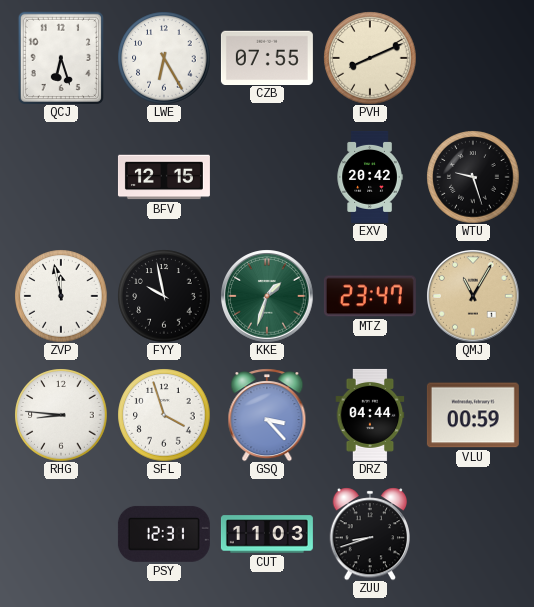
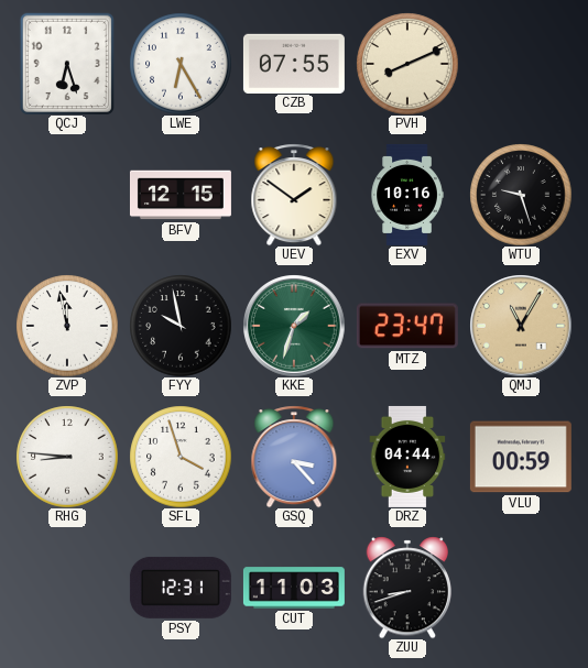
UEV: none -> 1:51 (294, 195)
EXV: 20:42 -> 10:16 (407, 195)
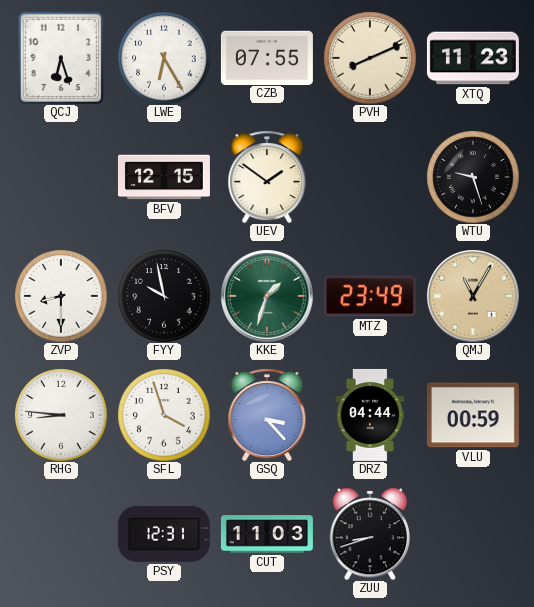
XTQ: none -> 11:23 (473, 58)
EXV: 10:16 -> none (407, 195)
ZVP: 11:58 -> 8:30 (61, 296)
MTZ: 23:47 -> 23:49 (370, 296)
